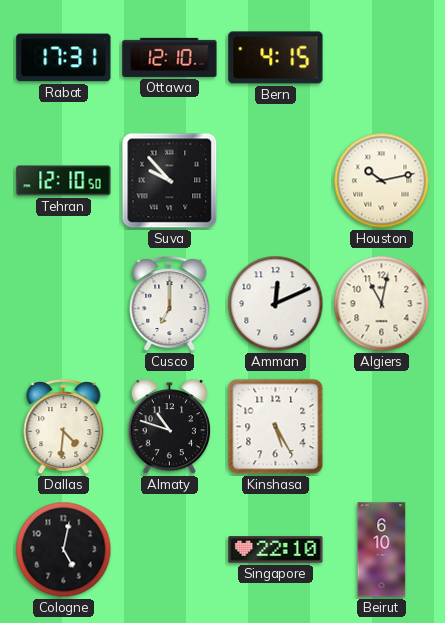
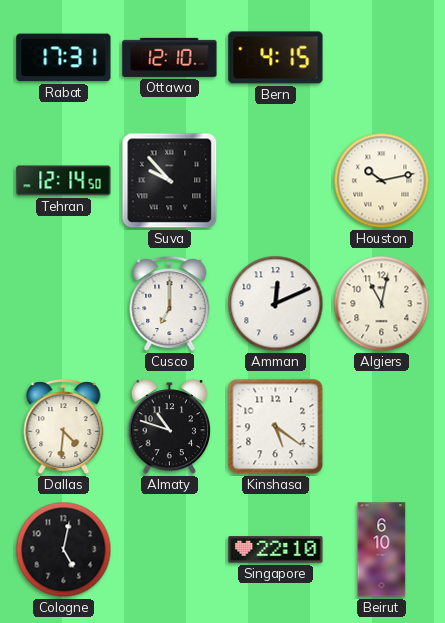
Tehran: 12:10 -> 12:14 (64, 181)
Kinshasa: 5:25 -> 5:21 (276, 427)
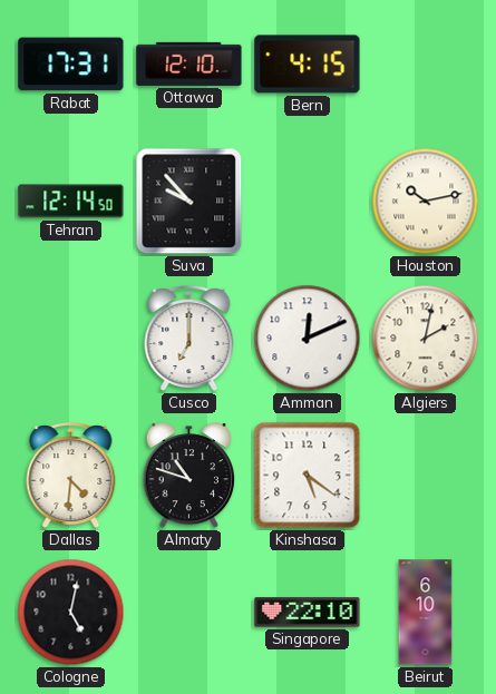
Algiers: 11:02 -> 2:02 (426, 339)
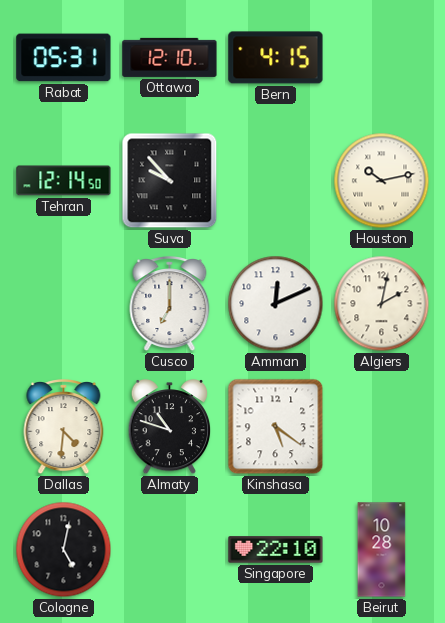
Rabat: 17:31 -> 05:31 (64, 58)
Beirut: 6:10 -> 10:28 (382, 550)
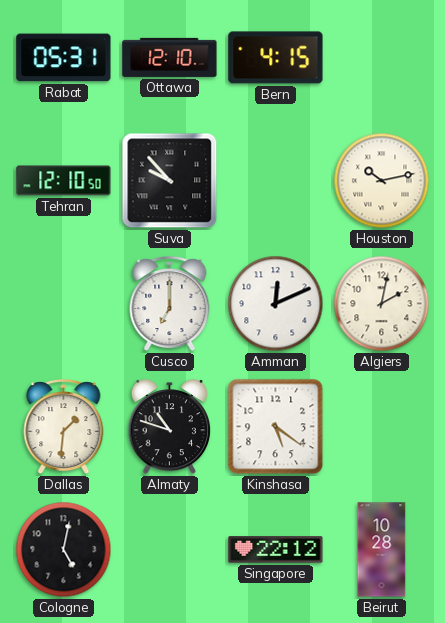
Tehran: 12:14 -> 12:10 (64, 181)
Dallas: 4:31 -> 1:31 (64, 428)
Singapore: 22:10 -> 22:12 (276, 550)
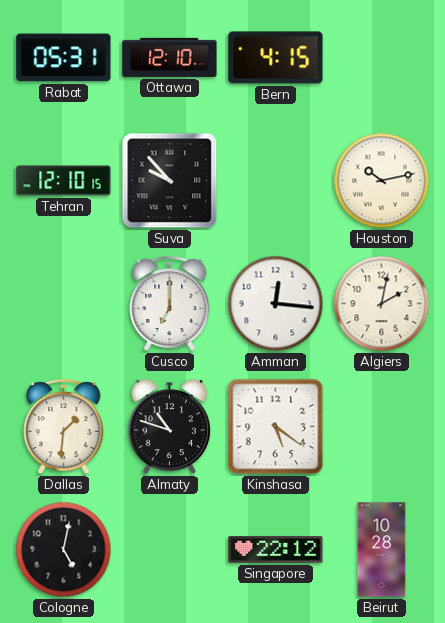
Tehran: 12:10:50 -> 12:10:15 (64, 181)
Amman: 12:11 -> 12:16 (276, 304)
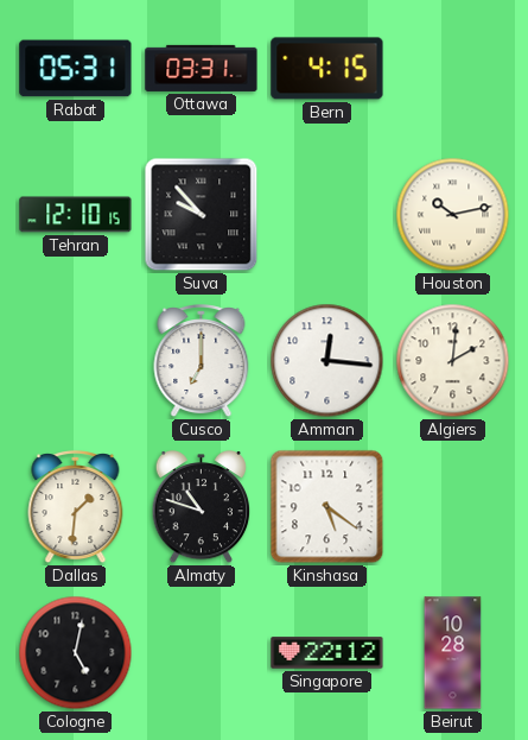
Ottawa: 12:10 -> 03:31 (202, 68)
Algiers: 2:02 -> 2:01 (453, 361)
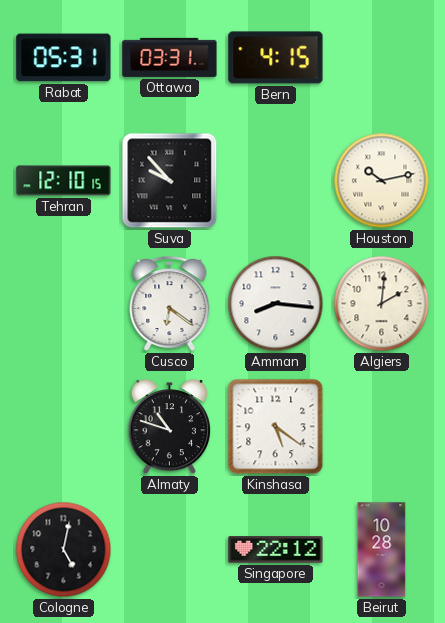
Cusco: 7:00 -> 6:21 (170, 305)
Amman: 12:16 -> 8:16 (276, 304)
Dallas: 1:31 -> none (76, 508)
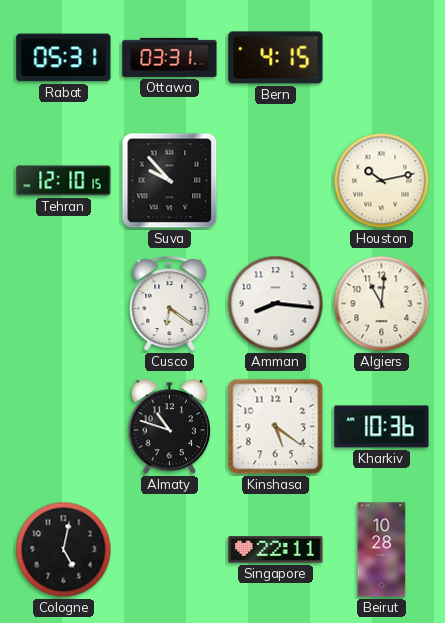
Algiers: 2:01 -> 11:01 (382, 304)
Kharkiv: none -> 10:36 (382, 427)
Singapore: 22:12 -> 22:11 (276, 550)
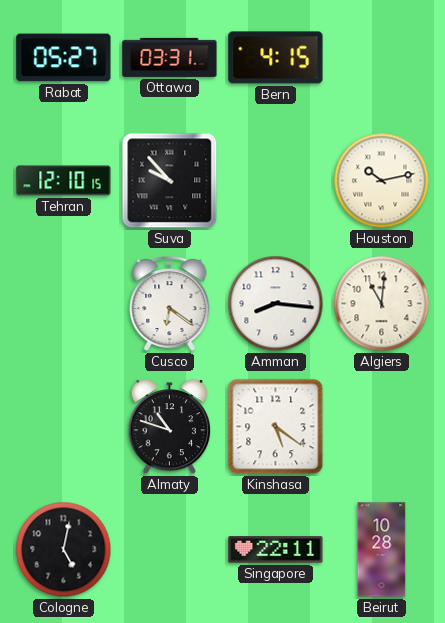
Rabat: 05:31 -> 05:27 (64, 58)
Kharkiv: 10:36 -> none (382, 427)
